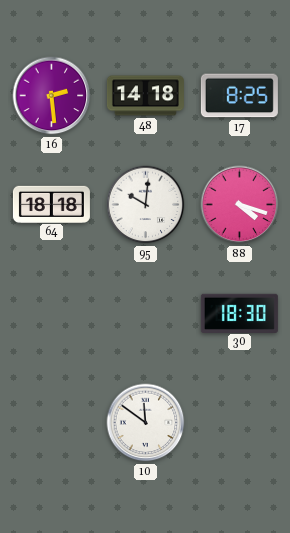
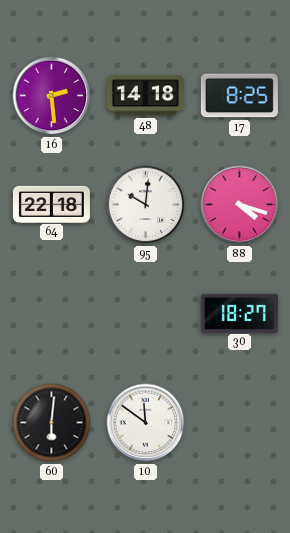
64: 18:18 -> 22:18 (51, 204)
30: 18:30 -> 18:27 (239, 313)
60: none -> 6:01 (52, 423)
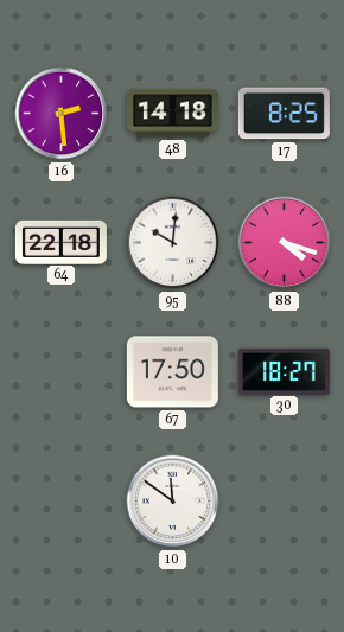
67: none -> 17:50 (172, 372)
60: 6:01 -> none (52, 423)
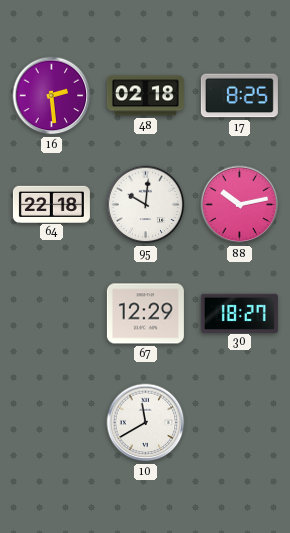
48: 14:18 -> 02:18 (145, 96)
88: 4:18 -> 10:13 (240, 205)
67: 17:50 -> 12:29 (145, 314)
10: 11:51 -> 11:40 (146, 423)
